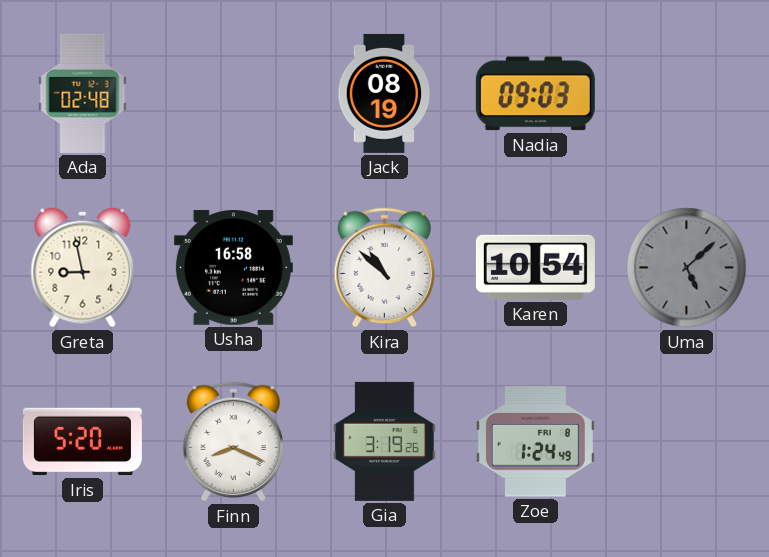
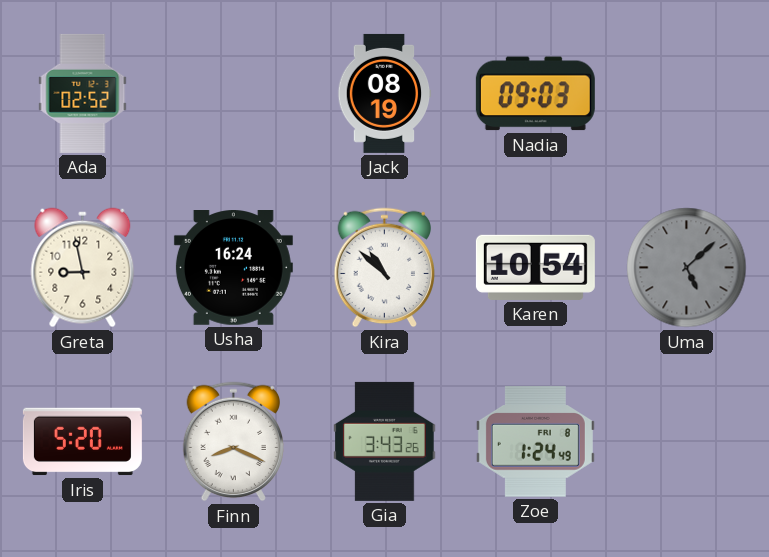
Ada: 02:48 -> 02:52 (83, 93)
Usha: 16:58 -> 16:24 (233, 268)
Gia: 3:19 -> 3:43 (385, 441)
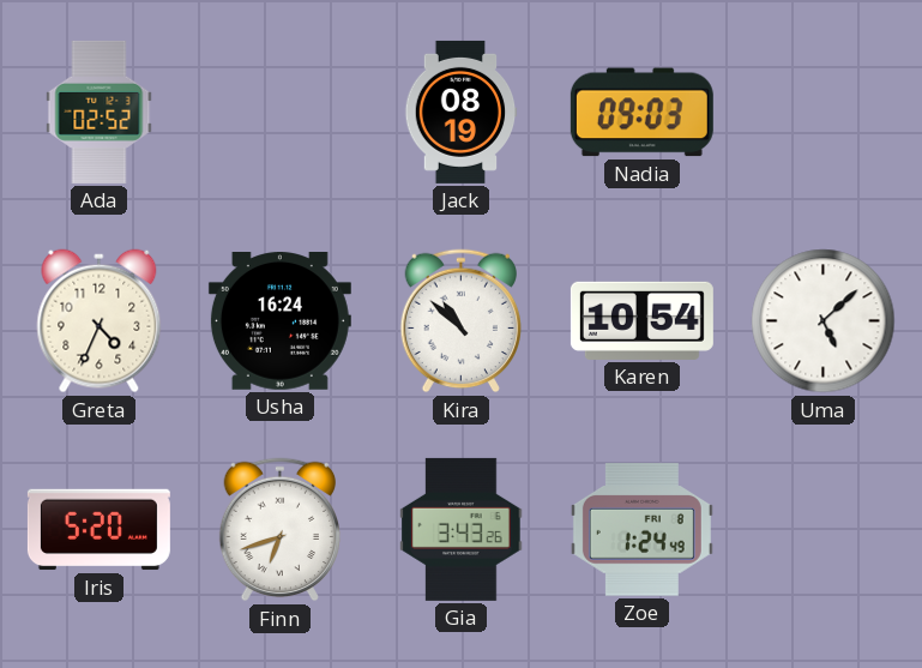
Greta: 8:58 -> 4:34 (100, 321)
Uma dial: grey -> white (824, 321)
Finn: 8:19 -> 6:42 (281, 530)
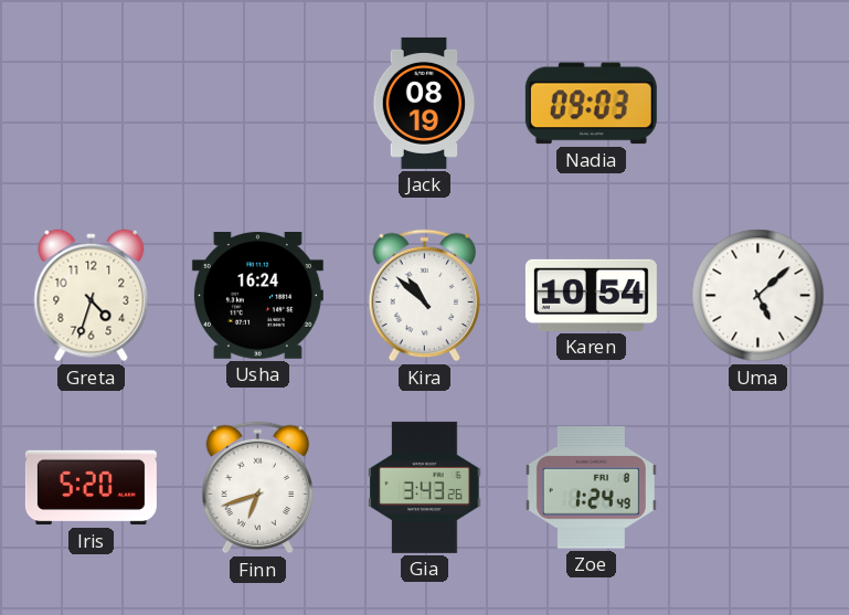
Ada: 02:52 -> none (100, 112)
Greta: 4:34 -> 4:33 (92, 296)
